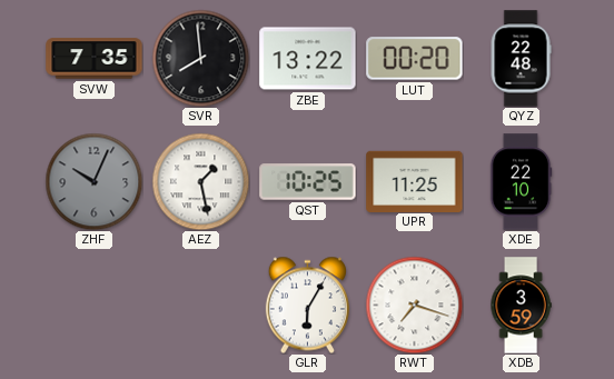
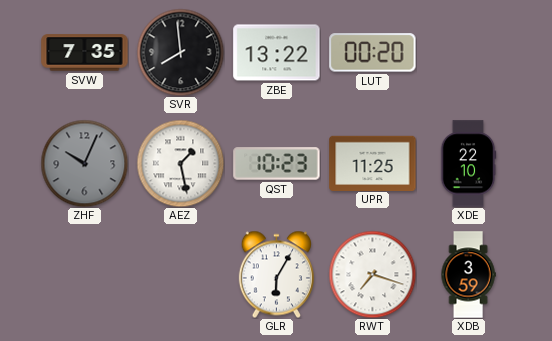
QYZ: 22:48 -> none (521, 59)
QST: 10:25 -> 10:23 (277, 164)
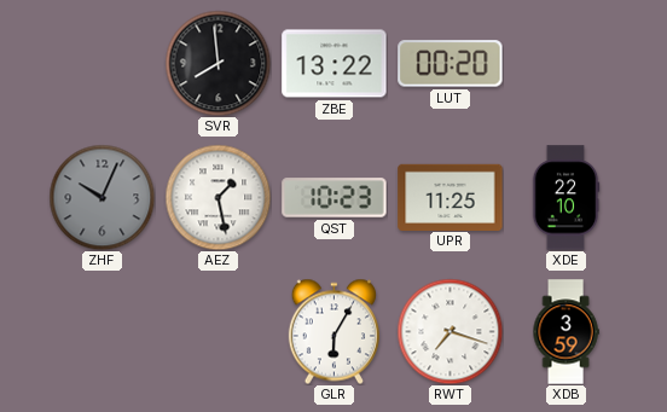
SVW: 7:35 -> none (85, 53)
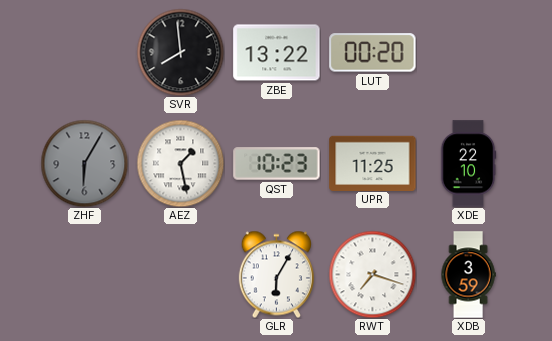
ZHF: 10:04 -> 6:05 (84, 163)
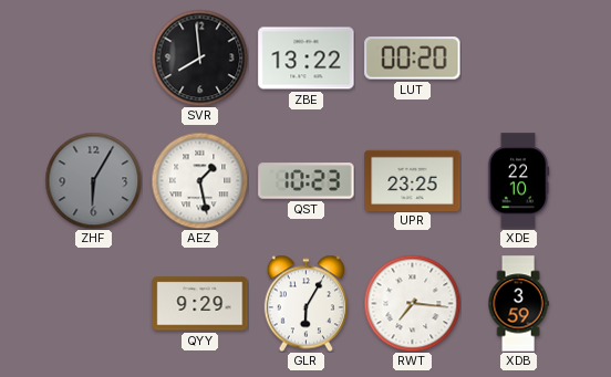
UPR: 11:25 -> 23:25 (413, 180)
QYY: none -> 9:29 (200, 304)
RWT: 7:18 -> 7:16 (412, 303)
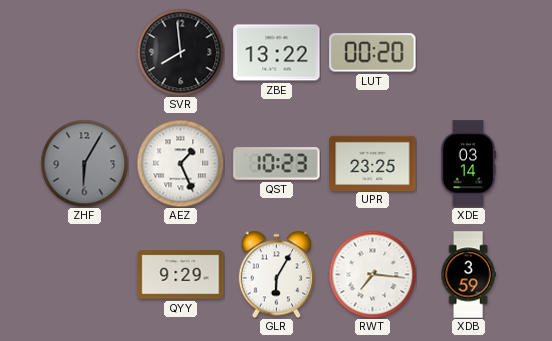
AEZ: 1:28 -> 1:26 (180, 163)
XDE: 22:10 -> 03:14 (468, 164)
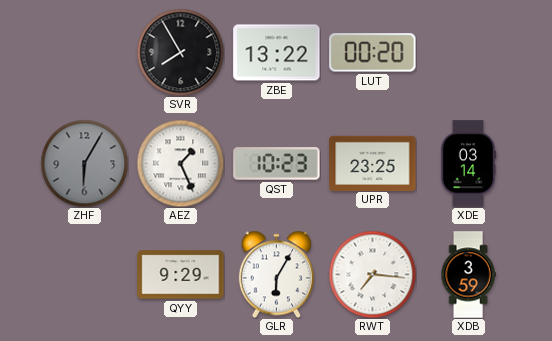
SVR: 7:59 -> 7:55 (180, 52)
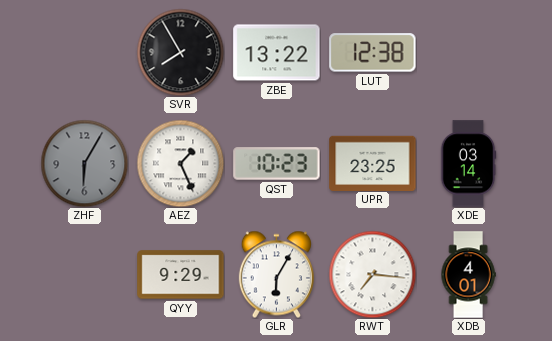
LUT: 00:20 -> 12:38 (373, 53)
XDB: 3:59 -> 4:01 (468, 275)
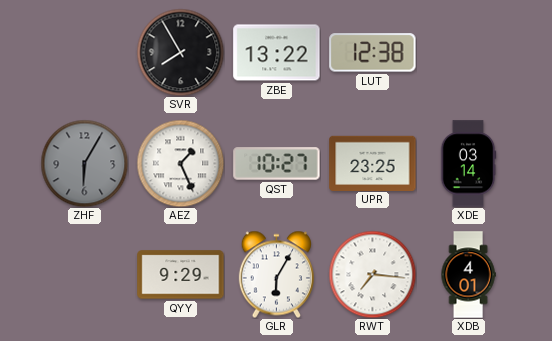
QST: 10:23 -> 10:27 (277, 164)
